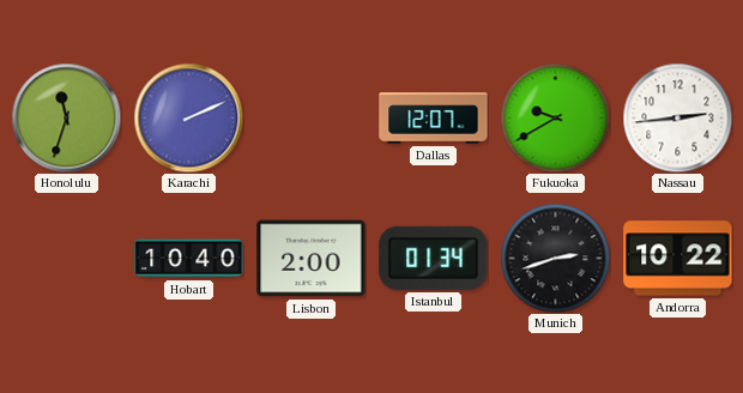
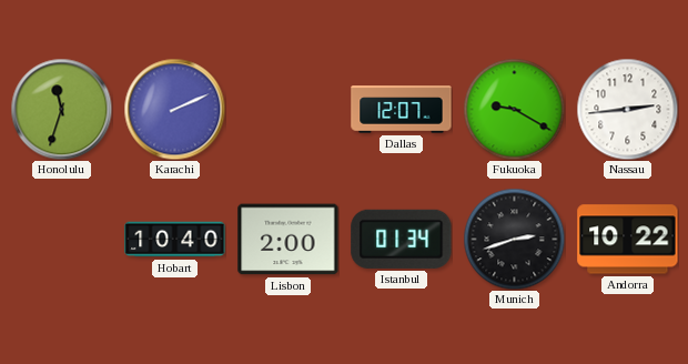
Fukuoka: 9:40 -> 9:20 (514, 109)
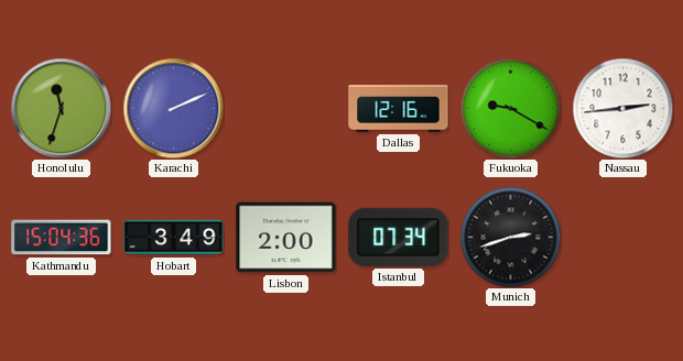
Dallas: 12:07 -> 12:16 (399, 109)
Kathmandu: none -> 15:04 (62, 238)
Hobart: 10:40 -> 3:49 (174, 238)
Istanbul: 01:34 -> 07:34 (399, 237)
Andorra: 10:22 -> none (628, 240)
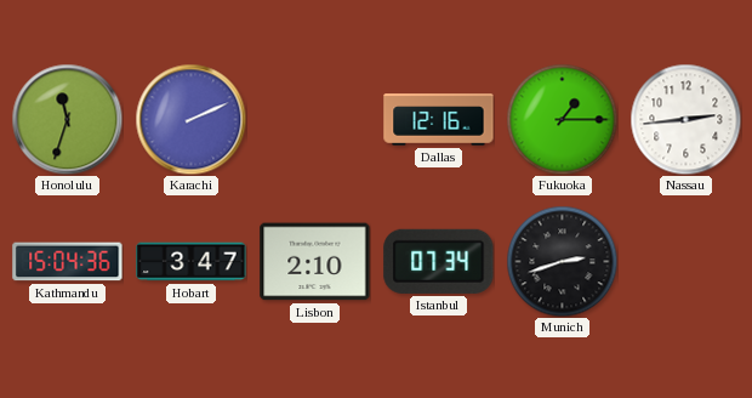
Fukuoka: 9:20 -> 1:15 (562, 119)
Hobart: 3:49 -> 3:47 (192, 262)
Lisbon: 2:00 -> 2:10 (315, 262)
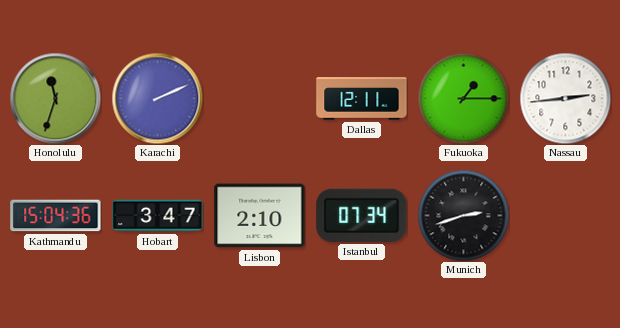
Dallas: 12:16 -> 12:11 (362, 99)
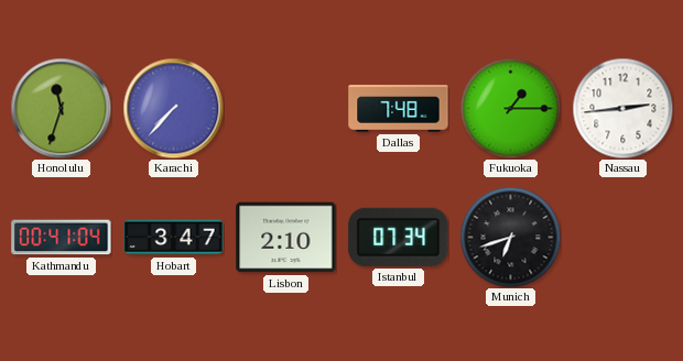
Karachi: 2:11 -> 7:37 (173, 108)
Dallas: 12:11 -> 7:48 (399, 109)
Kathmandu: 15:04 -> 00:41 (62, 238)
Munich: 2:42 -> 6:42 (510, 237)
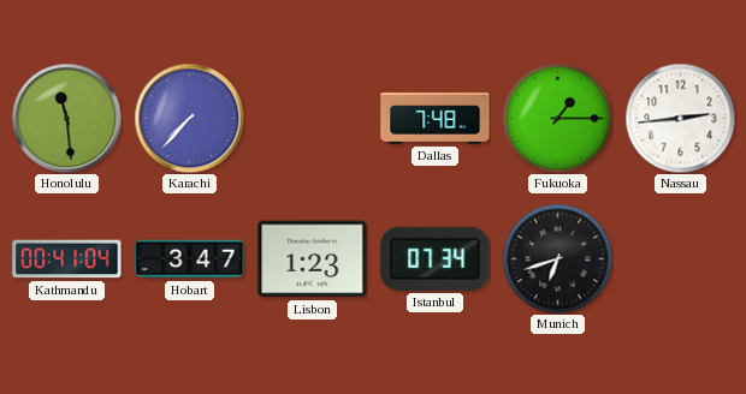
Honolulu: 11:33 -> 11:29 (66, 118)
Lisbon: 2:10 -> 1:23 (313, 259)
